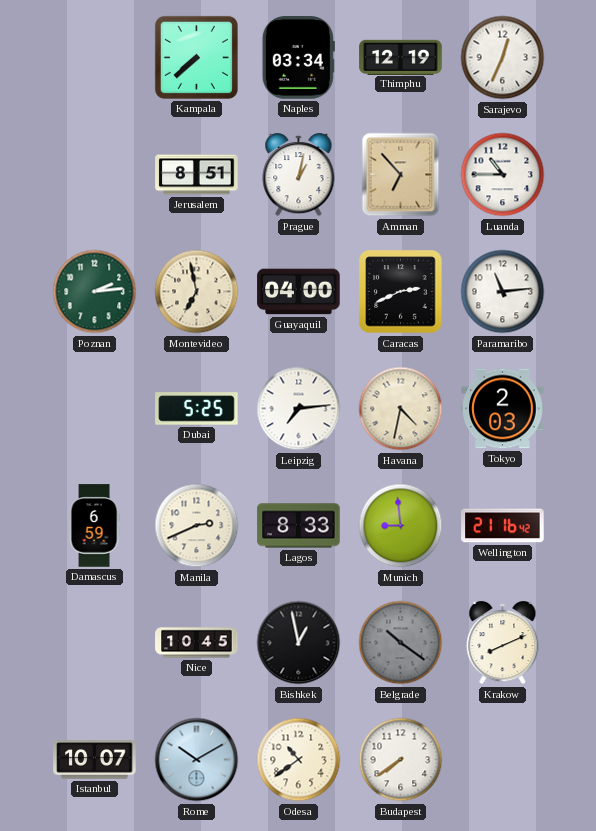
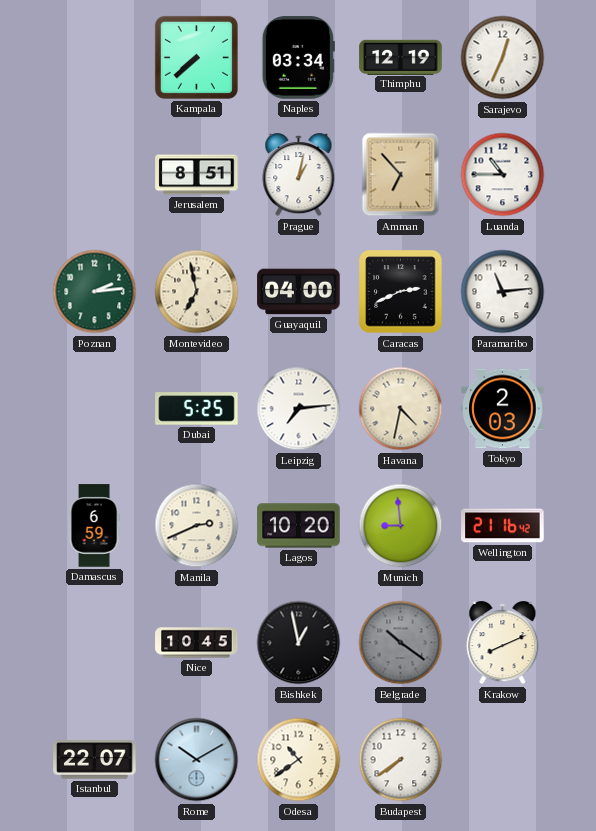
Lagos: 8:33 -> 10:20 (299, 526)
Istanbul: 10:07 -> 22:07 (95, 760)
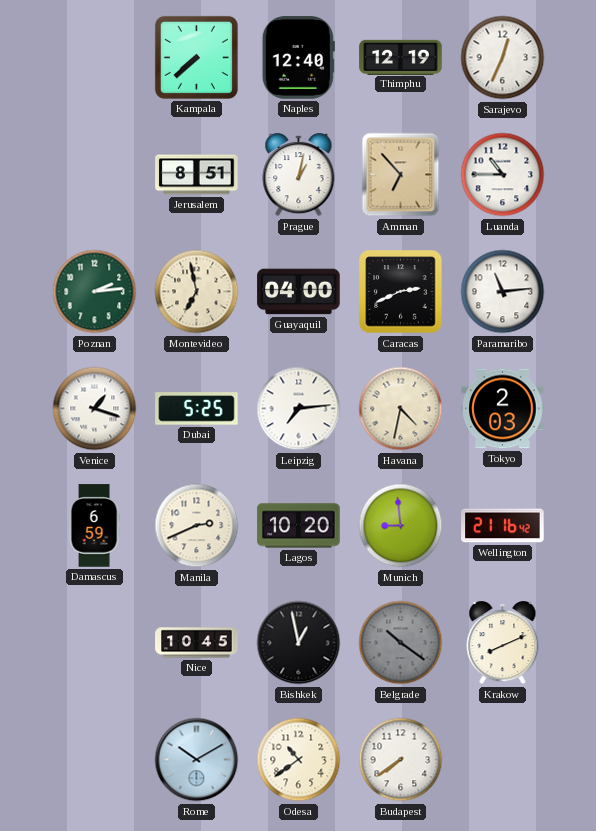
Naples: 03:34 -> 12:40 (298, 58)
Venice: none -> 1:18 (95, 409)
Istanbul: 22:07 -> none (95, 760)
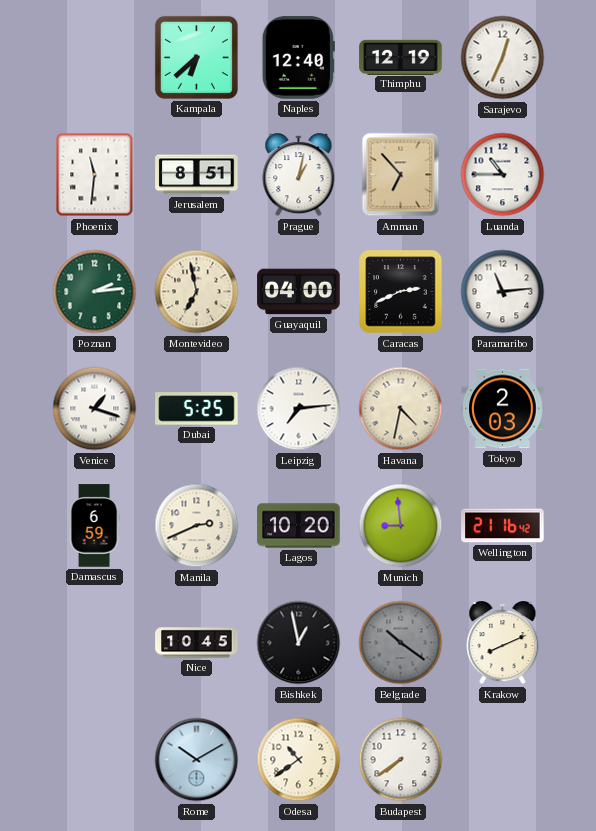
Kampala: 7:38 -> 6:38 (196, 57)
Phoenix: none -> 11:31 (95, 175)
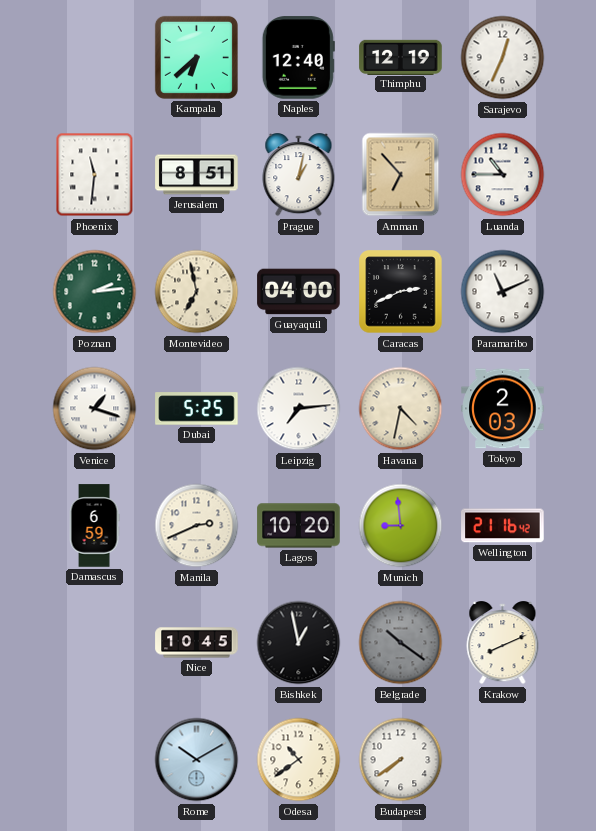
Paramaribo: 11:14 -> 11:11 (503, 292)
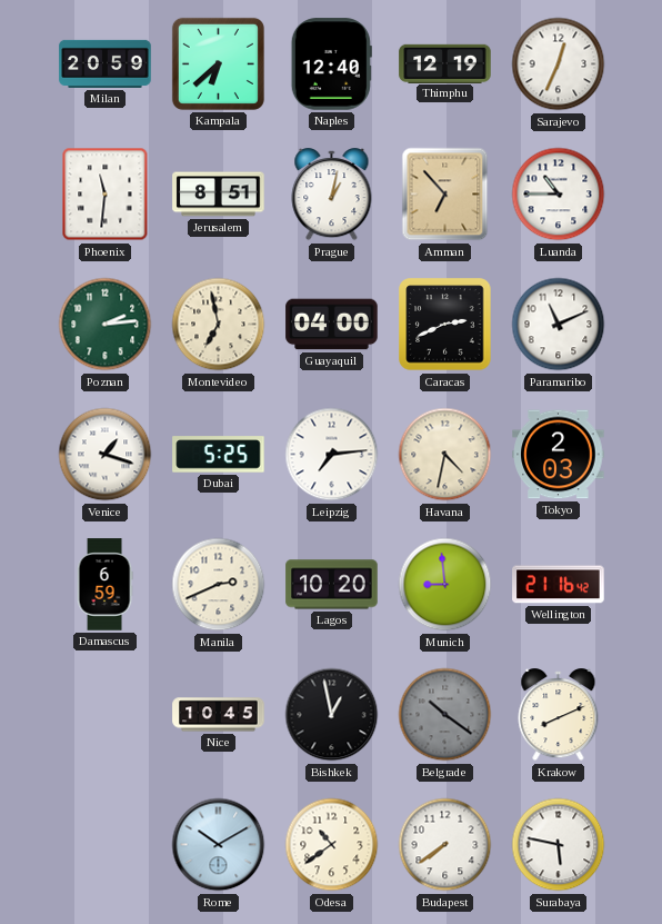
Milan: none -> 20:59 (106, 63)
Surabaya: none -> 5:47 (559, 845)
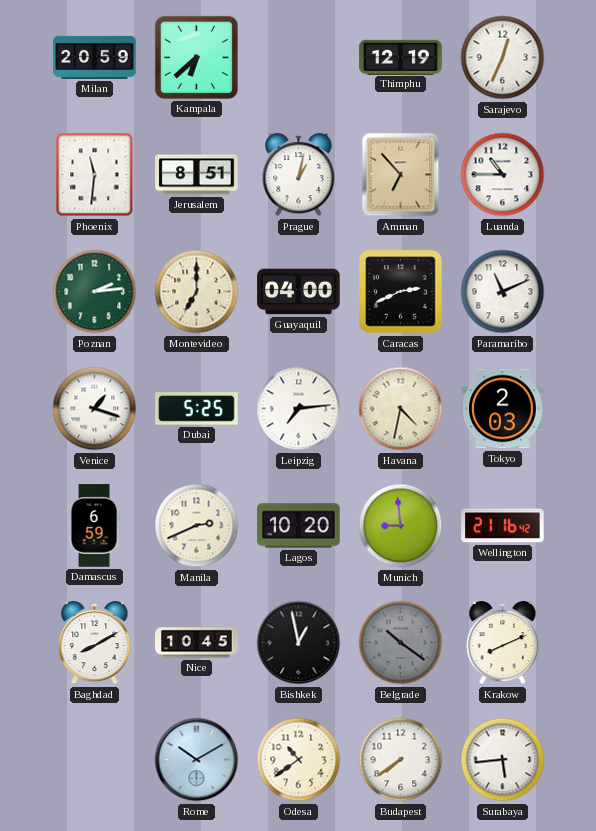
Naples: 12:40 -> none (331, 64)
Montevideo: 6:58 -> 7:00 (197, 292)
Baghdad: none -> 8:10 (95, 643)
Surabaya: 5:47 -> 5:44 (503, 760)
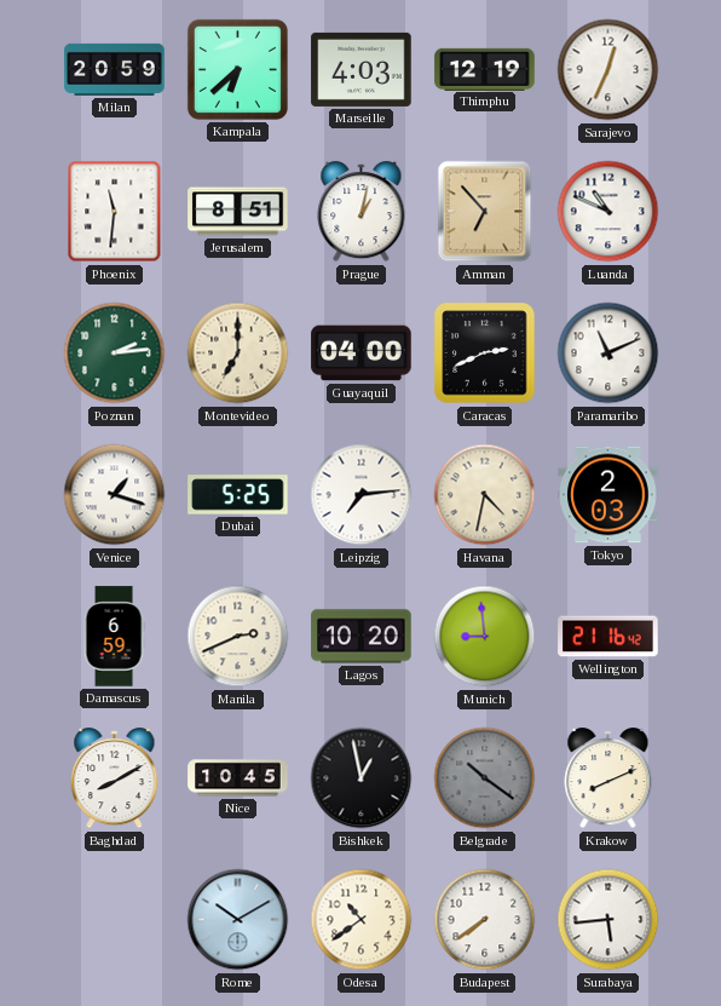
Marseille: none -> 4:03 (362, 69)
Luanda: 10:45 -> 10:49 (608, 212)
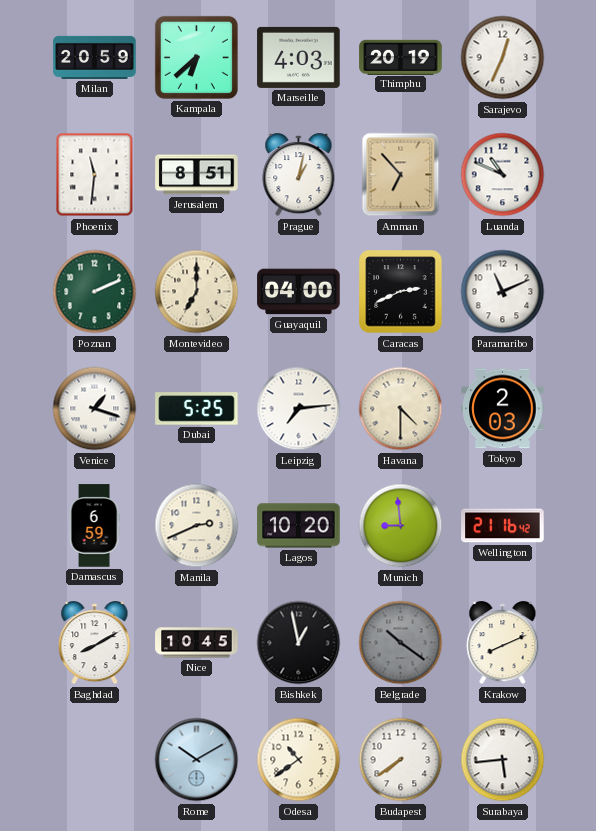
Thimphu: 12:19 -> 20:19 (401, 57)
Poznan: 2:14 -> 2:11 (95, 292)
Havana: 4:32 -> 4:30 (401, 409)
